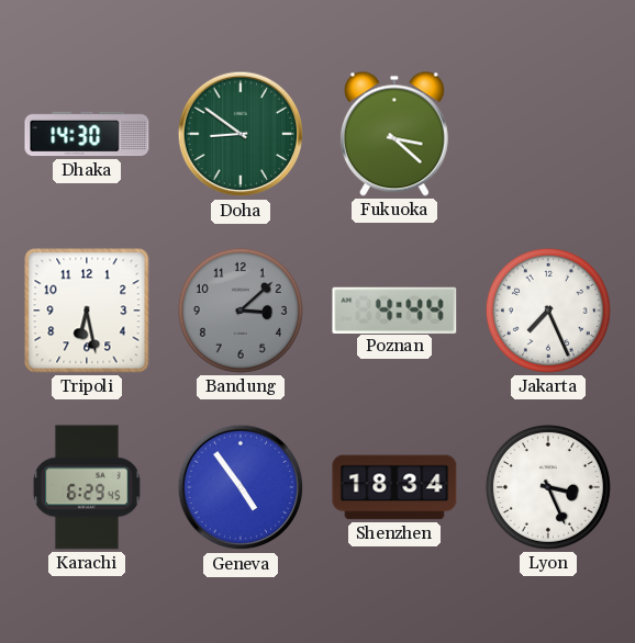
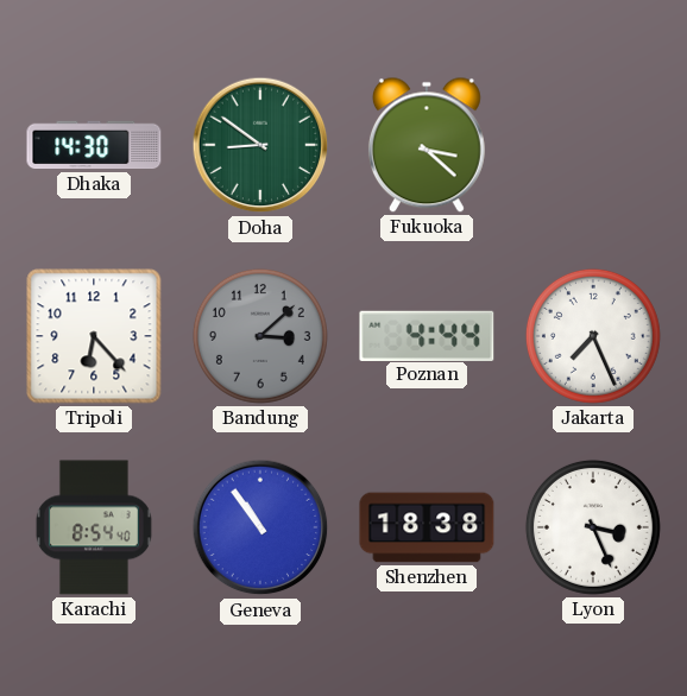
Tripoli: 6:28 -> 6:23 (94, 336)
Karachi: 6:29 -> 8:54 (94, 527)
Geneva: 4:54 -> 10:54 (260, 527)
Shenzhen: 18:34 -> 18:38 (427, 527)
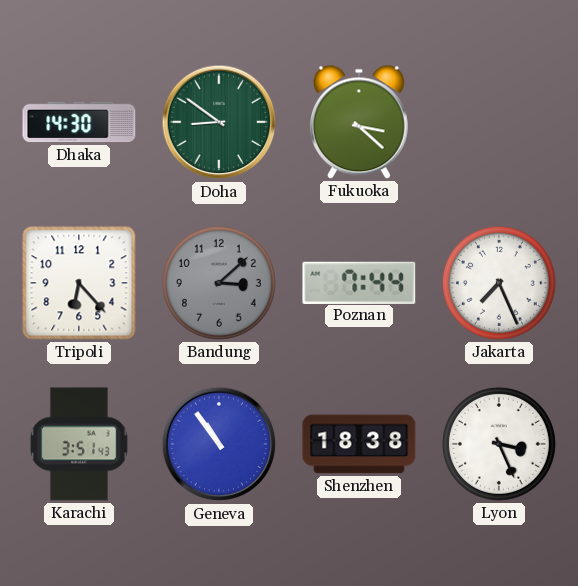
Poznan: 4:44 -> 7:44 (359, 282)
Karachi: 8:54 -> 3:51 (79, 444)
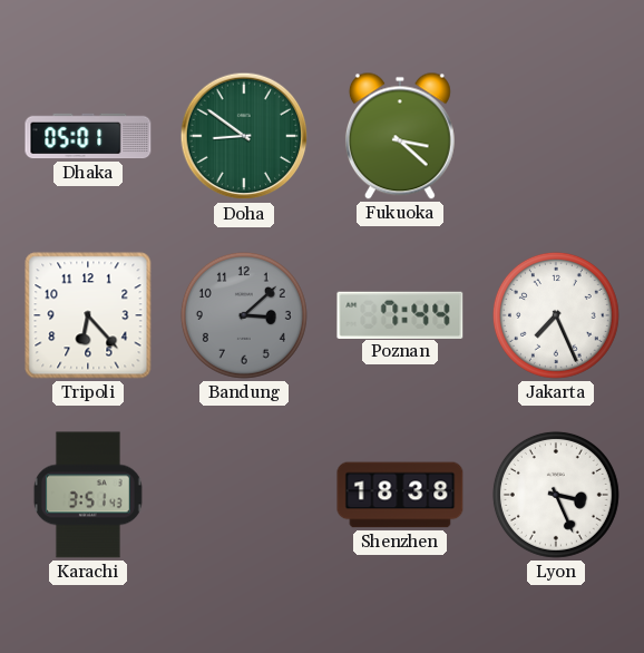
Dhaka: 14:30 -> 05:01 (88, 136)
Geneva: 10:54 -> none (219, 444)
